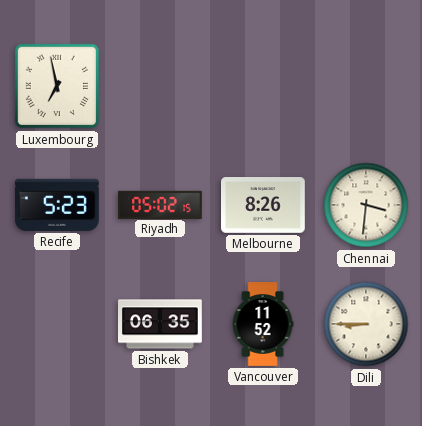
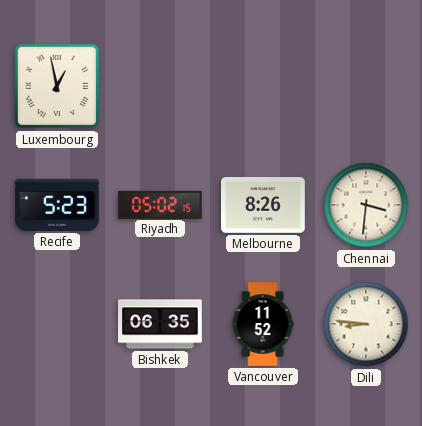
Luxembourg: 6:58 -> 12:58 (57, 86)
Dili: 8:45 -> 8:46 (366, 324)
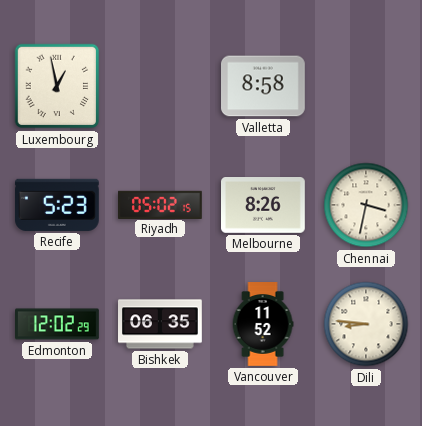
Valletta: none -> 8:58 (264, 86)
Chennai: 3:31 -> 3:32 (366, 205)
Edmonton: none -> 12:02 (58, 324)
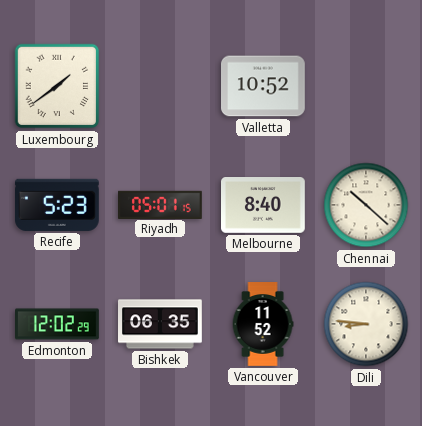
Luxembourg: 12:58 -> 1:39 (57, 86)
Valletta: 8:58 -> 10:52 (264, 86)
Riyadh: 05:02 -> 05:01 (161, 204)
Melbourne: 8:26 -> 8:40 (264, 206)
Chennai: 3:32 -> 10:22 (366, 205)
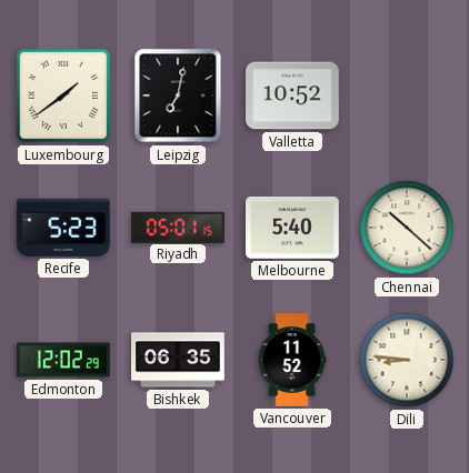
Leipzig: none -> 7:02 (178, 95)
Melbourne: 8:40 -> 5:40 (293, 229)
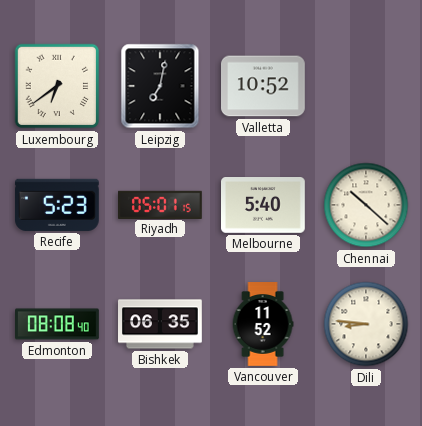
Luxembourg: 1:39 -> 6:39 (57, 86)
Edmonton: 12:02 -> 08:08 (58, 324)
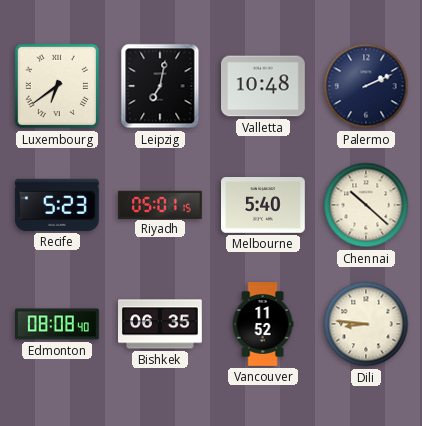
Valletta: 10:52 -> 10:48 (264, 86)
Palermo: none -> 2:11 (366, 86)
